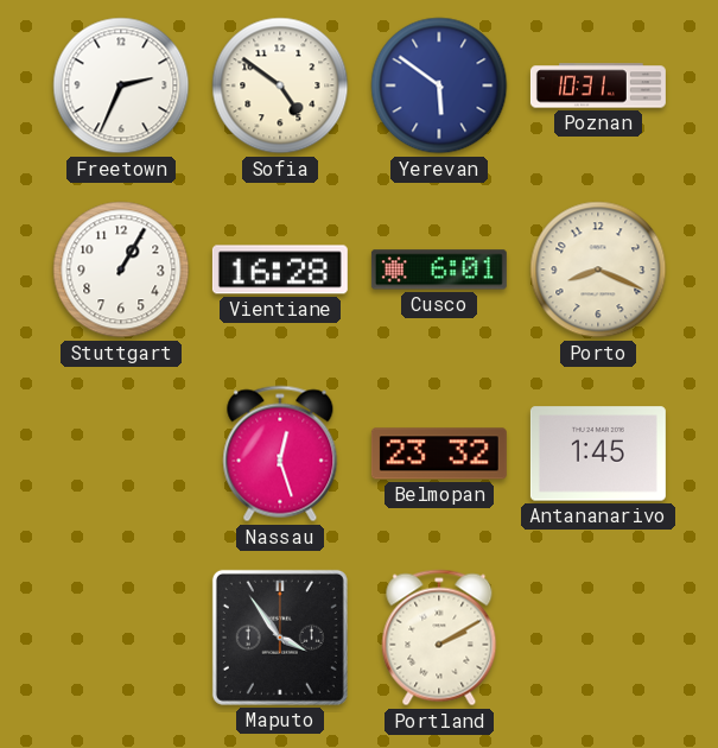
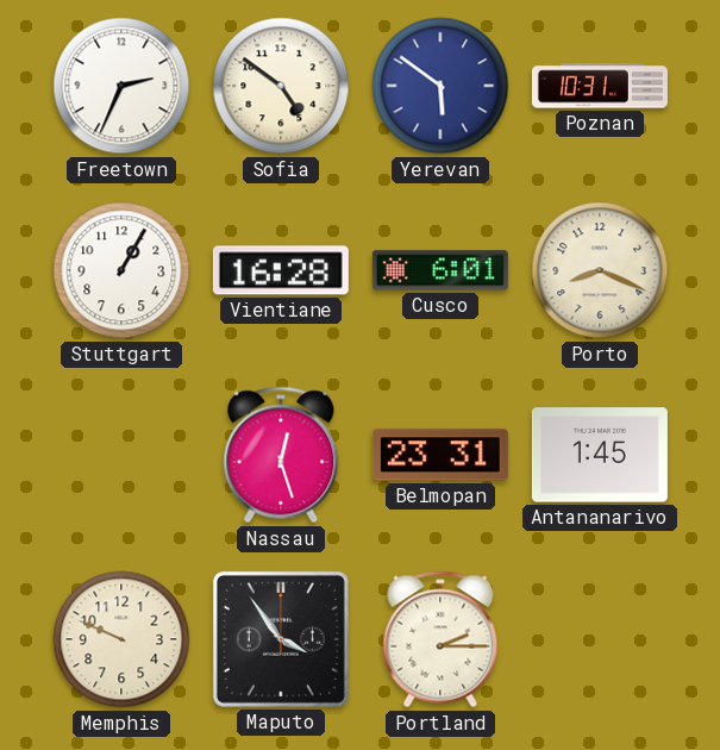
Belmopan: 23:32 -> 23:31 (440, 455)
Memphis: none -> 9:49 (121, 639)
Portland: 2:10 -> 2:15 (440, 639)
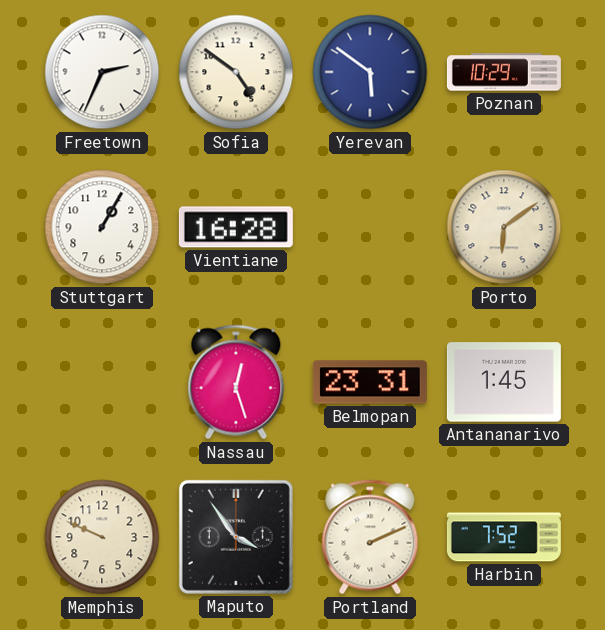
Poznan: 10:31 -> 10:29 (504, 72)
Cusco: 6:01 -> none (440, 270)
Porto: 8:19 -> 6:09 (504, 227)
Portland: 2:15 -> 2:11 (370, 537)
Harbin: none -> 7:52 (504, 537)
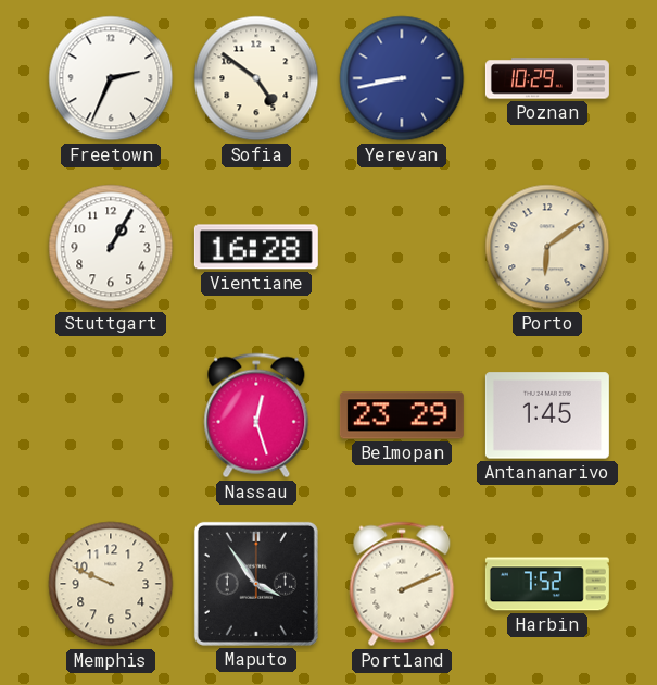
Yerevan: 5:51 -> 8:43 (402, 78)
Belmopan: 23:31 -> 23:29 (402, 415)
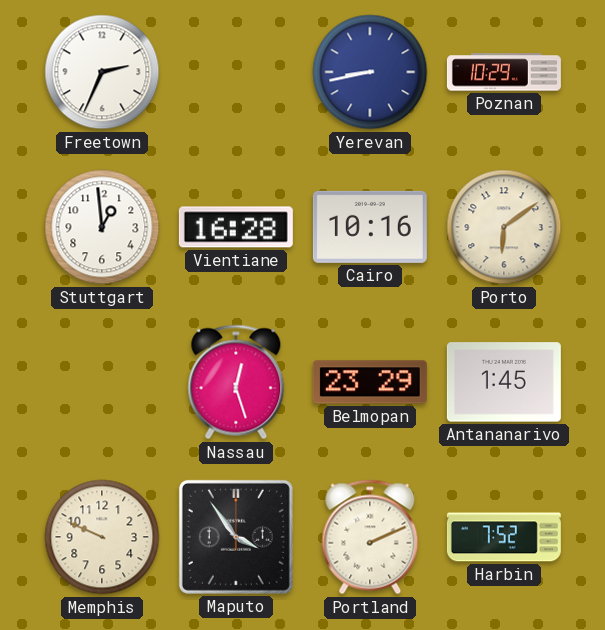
Sofia: 4:51 -> none (256, 78)
Stuttgart: 1:05 -> 12:59 (102, 227)
Cairo: none -> 10:16 (370, 227)
